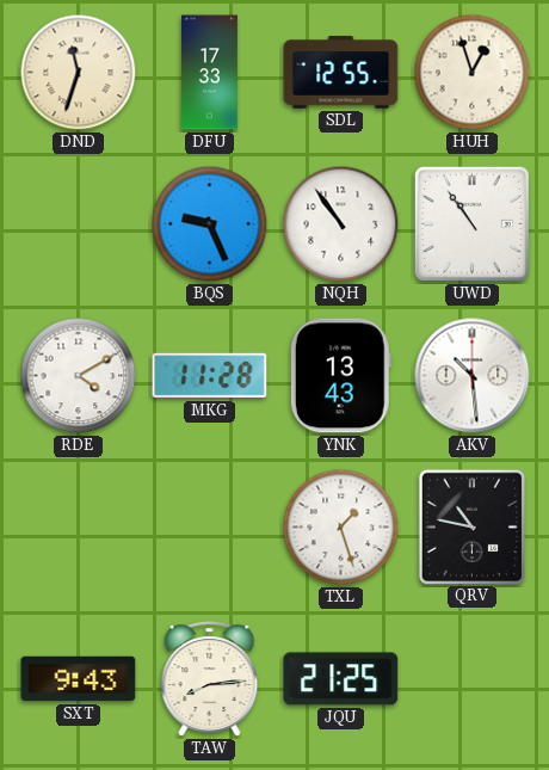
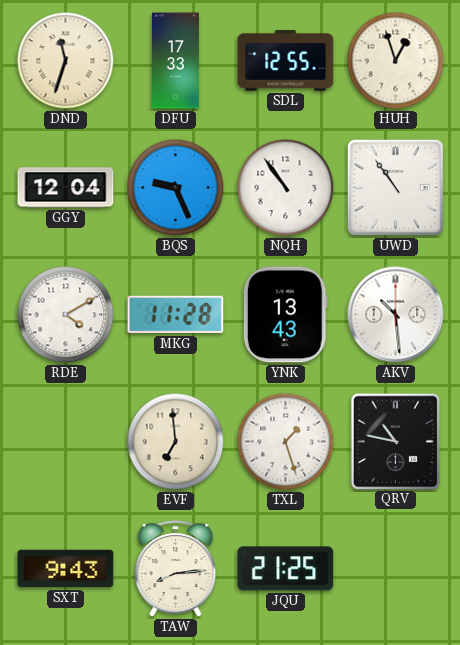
GGY: none -> 12:04 (66, 188)
EVF: none -> 6:59 (176, 442)
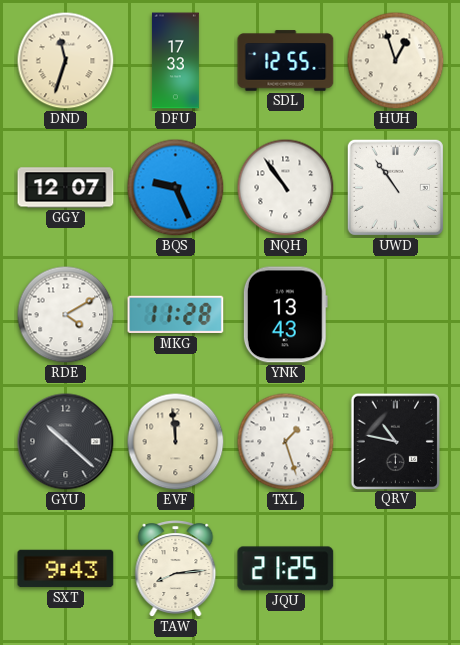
GGY: 12:04 -> 12:07 (66, 188)
AKV: 10:29 -> none (396, 315)
GYU: none -> 10:22 (66, 442)
EVF: 6:59 -> 11:59 (176, 442)
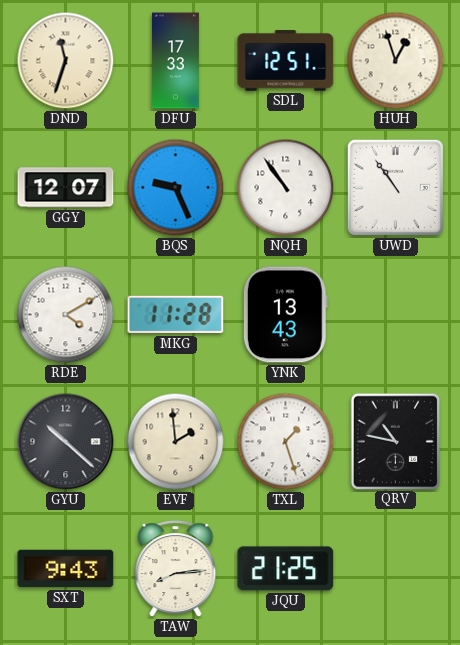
SDL: 12:55 -> 12:51 (286, 61)
EVF: 11:59 -> 1:59 (176, 442)
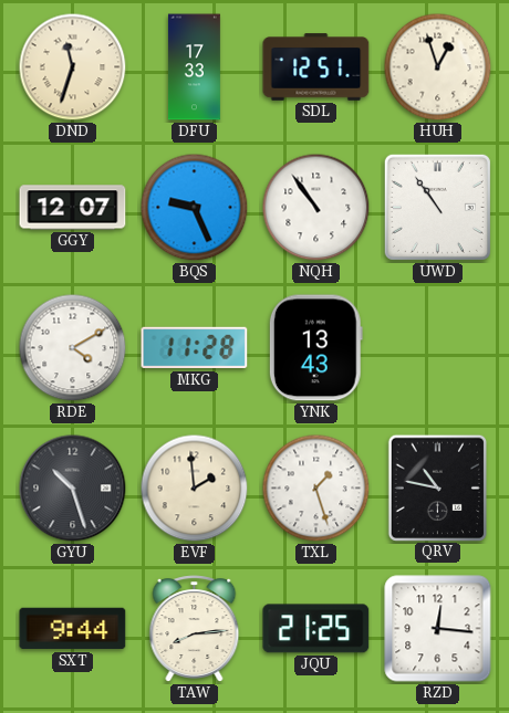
GYU: 10:22 -> 10:27 (73, 489)
SXT: 9:43 -> 9:44 (73, 629)
RZD: none -> 12:16 (438, 629)
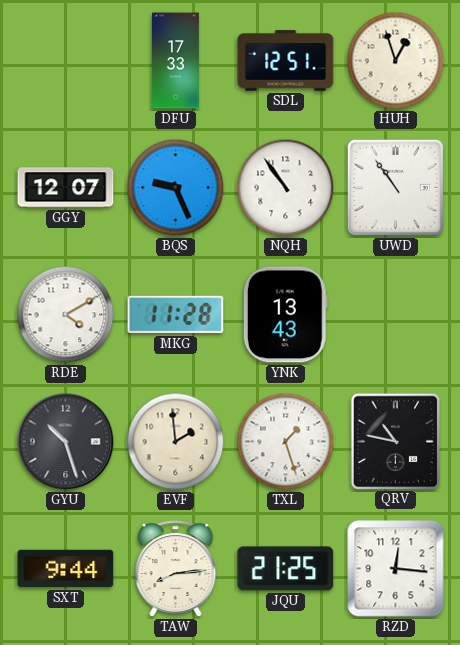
DND: 11:33 -> none (73, 67)
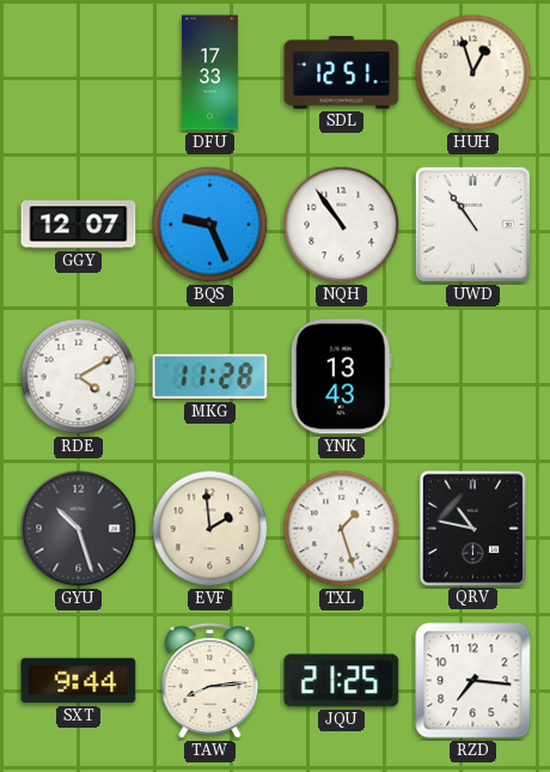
RZD: 12:16 -> 7:16 (473, 681)
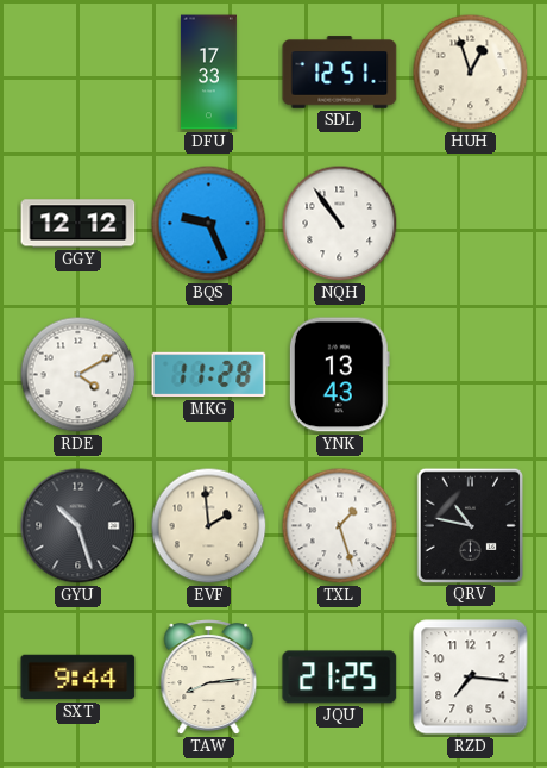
GGY: 12:07 -> 12:12 (78, 224)
UWD: 10:54 -> none (472, 224)
